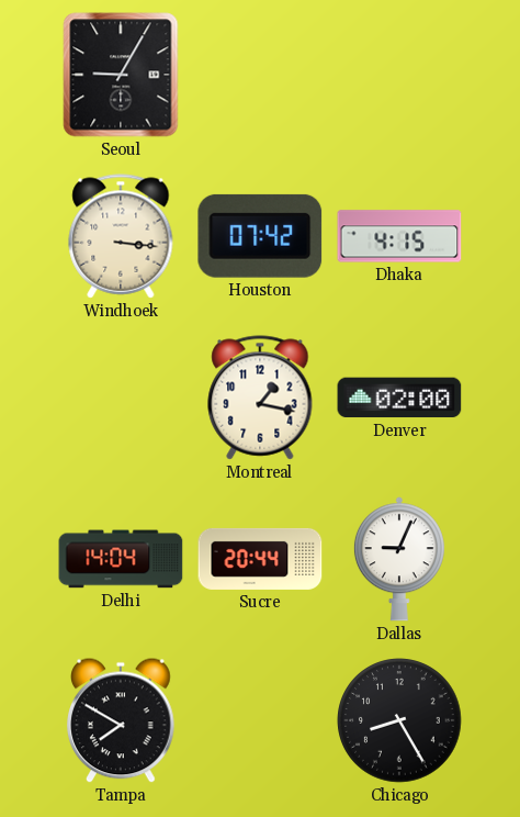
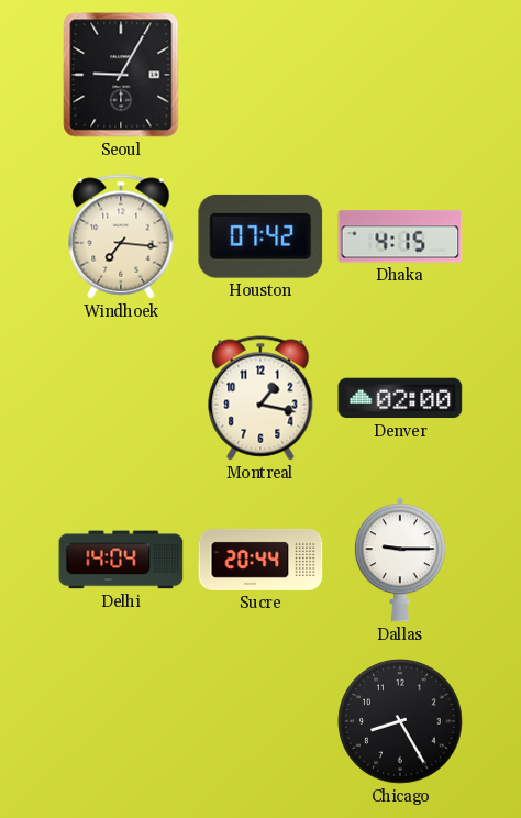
Windhoek: 3:16 -> 7:16 (121, 236)
Dallas: 9:04 -> 9:15 (400, 560)
Tampa: 7:50 -> none (121, 720)
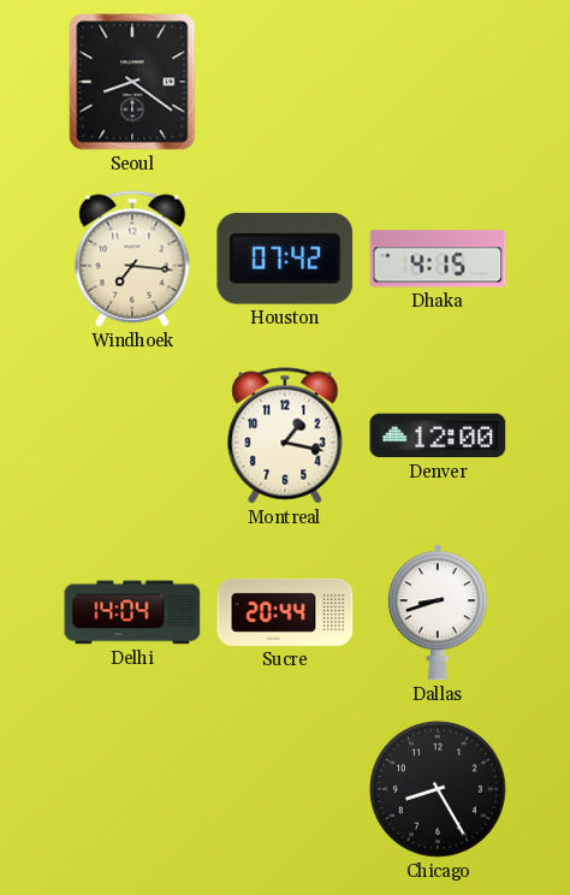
Seoul: 9:05 -> 8:21 (132, 82)
Denver: 02:00 -> 12:00 (438, 435)
Dallas: 9:15 -> 8:42 (438, 612)
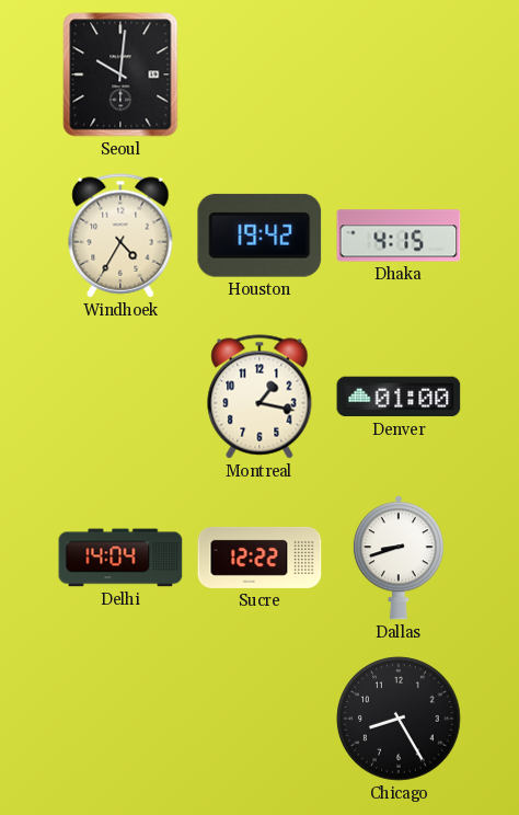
Seoul: 8:21 -> 10:01 (120, 74)
Windhoek: 7:16 -> 4:35 (120, 236)
Houston: 07:42 -> 19:42 (259, 236)
Denver: 12:00 -> 01:00 (399, 397)
Sucre: 20:44 -> 12:22 (259, 558)
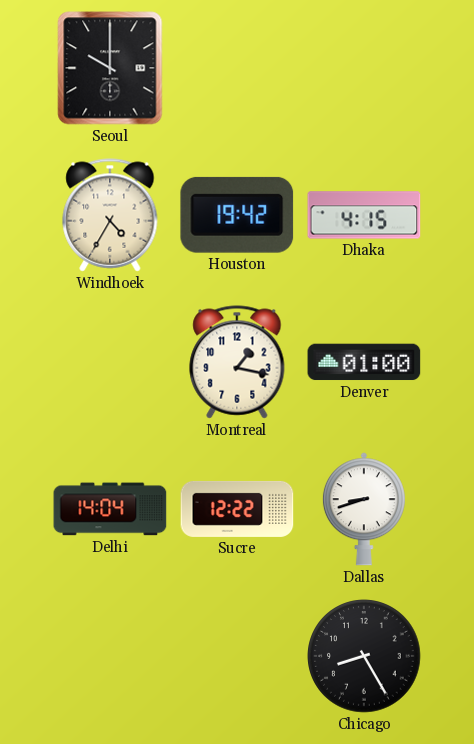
Seoul: 10:01 -> 10:00 (110, 68)
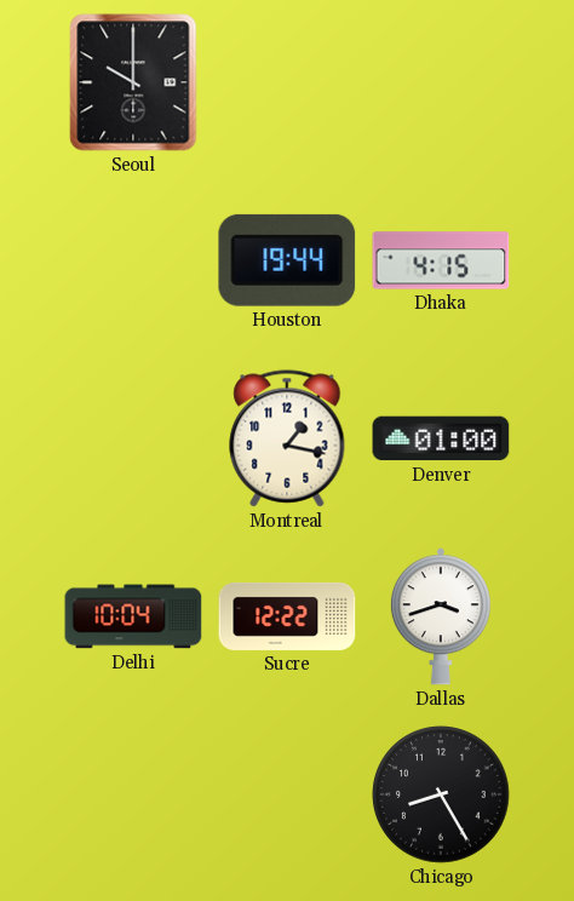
Windhoek: 4:35 -> none (110, 215)
Houston: 19:42 -> 19:44 (287, 260)
Delhi: 14:04 -> 10:04 (133, 616)
Dallas: 8:42 -> 3:42 (441, 616)
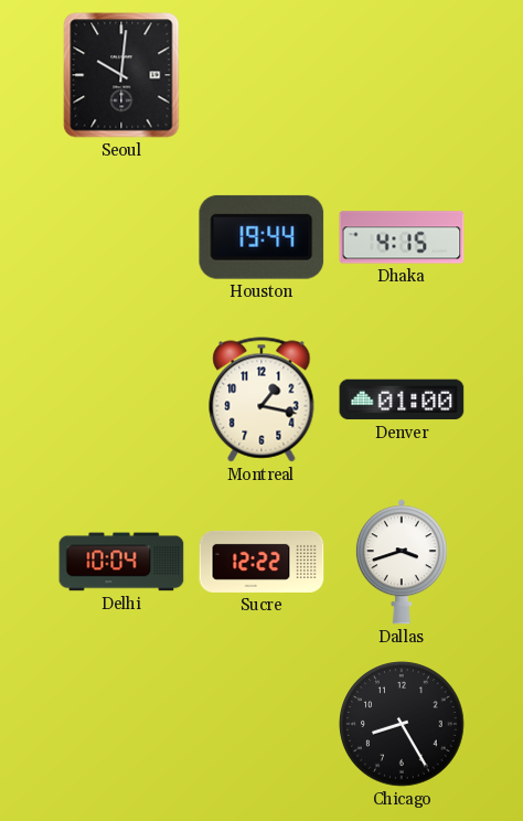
Seoul: 10:00 -> 10:01 (121, 75)
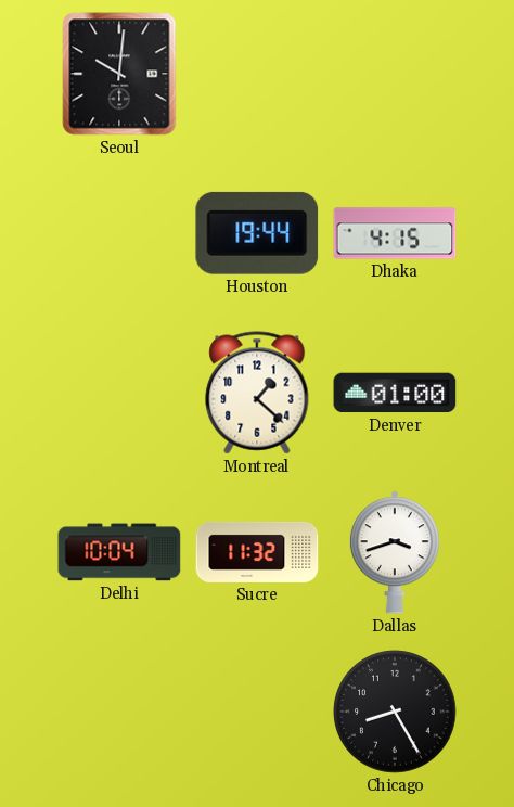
Montreal: 1:17 -> 1:22 (257, 393)
Sucre: 12:22 -> 11:32 (257, 552)
